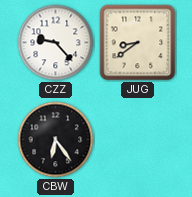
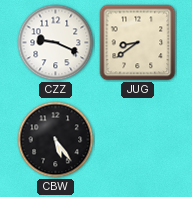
CZZ: 9:23 -> 9:19 (56, 43)
CBW: 6:24 -> 5:24 (56, 140)
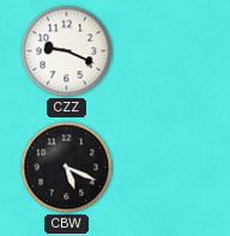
JUG: 8:39 -> none (138, 43)
CBW: 5:24 -> 5:19 (67, 168)
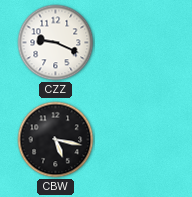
CBW: 5:19 -> 5:17 (56, 140)
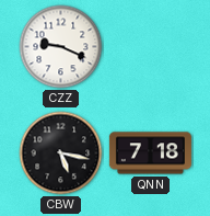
QNN: none -> 7:18 (150, 154)
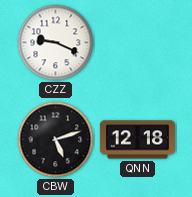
CBW: 5:17 -> 5:12 (56, 140)
QNN: 7:18 -> 12:18 (137, 140)
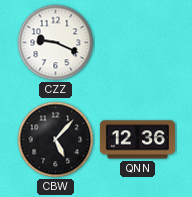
CBW: 5:12 -> 5:07 (56, 140)
QNN: 12:18 -> 12:36 (137, 140)
